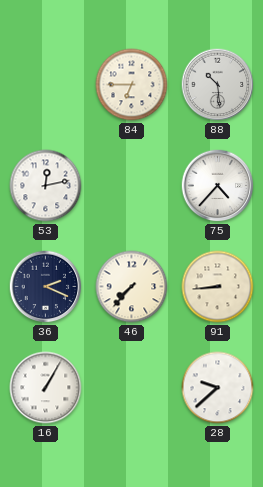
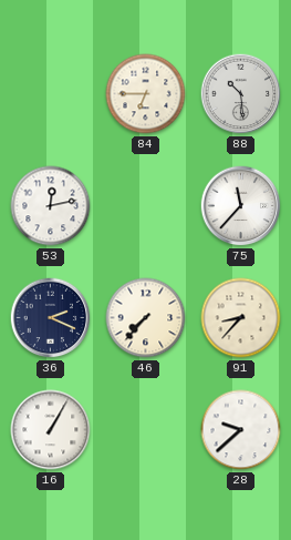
75: 4:37 -> 11:37 (241, 206)
91: 8:44 -> 8:37 (241, 318)
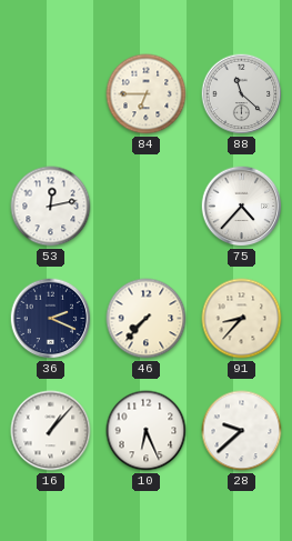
88: 10:29 -> 11:22 (242, 94)
75: 11:37 -> 4:37 (242, 207)
16: 1:05 -> 1:07 (51, 431)
10: none -> 6:26 (147, 431)
